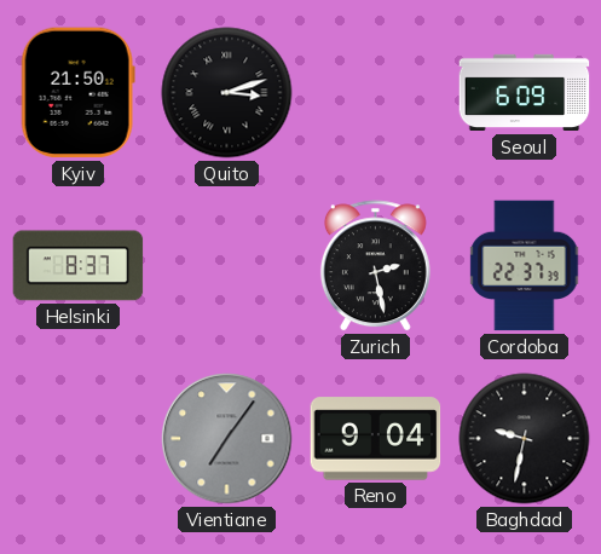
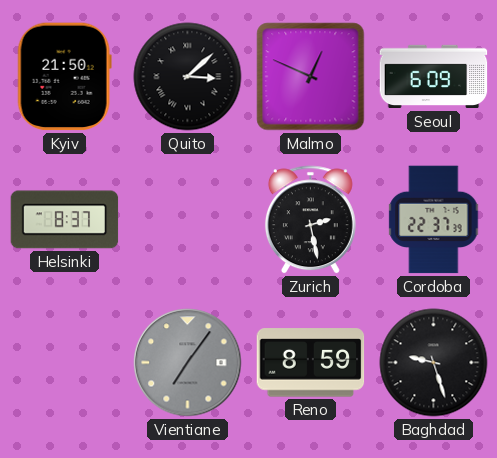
Quito: 3:12 -> 3:08 (188, 77)
Malmo: none -> 12:49 (311, 77)
Reno: 9:04 -> 8:59 (311, 363)
Baghdad: 9:32 -> 9:27 (434, 363)
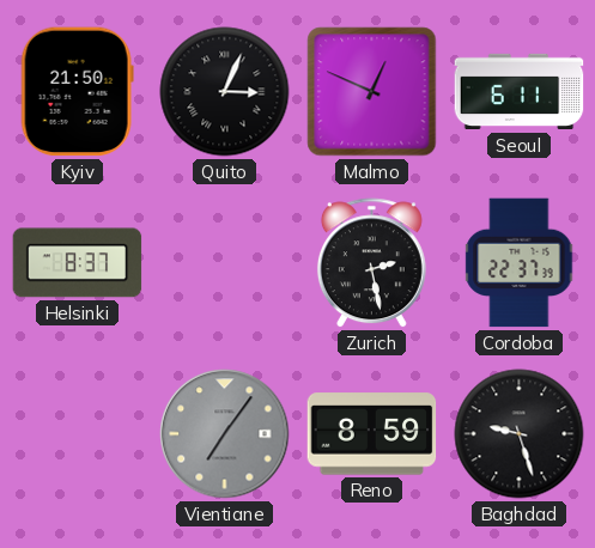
Quito: 3:08 -> 3:04 (225, 92)
Seoul: 6:09 -> 6:11 (520, 92)
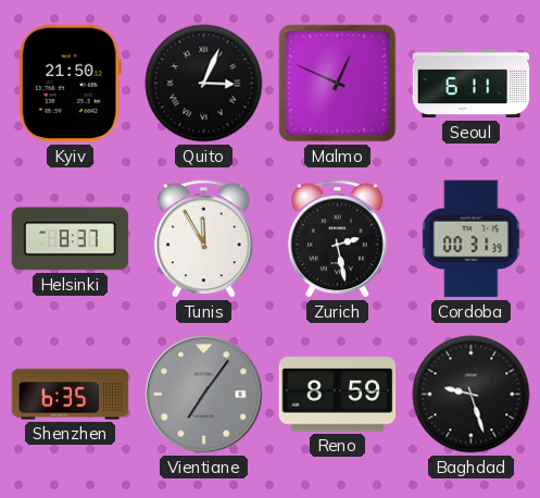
Tunis: none -> 11:55 (203, 239)
Cordoba: 22:37 -> 00:31 (472, 239)
Shenzhen: none -> 6:35 (71, 395)
